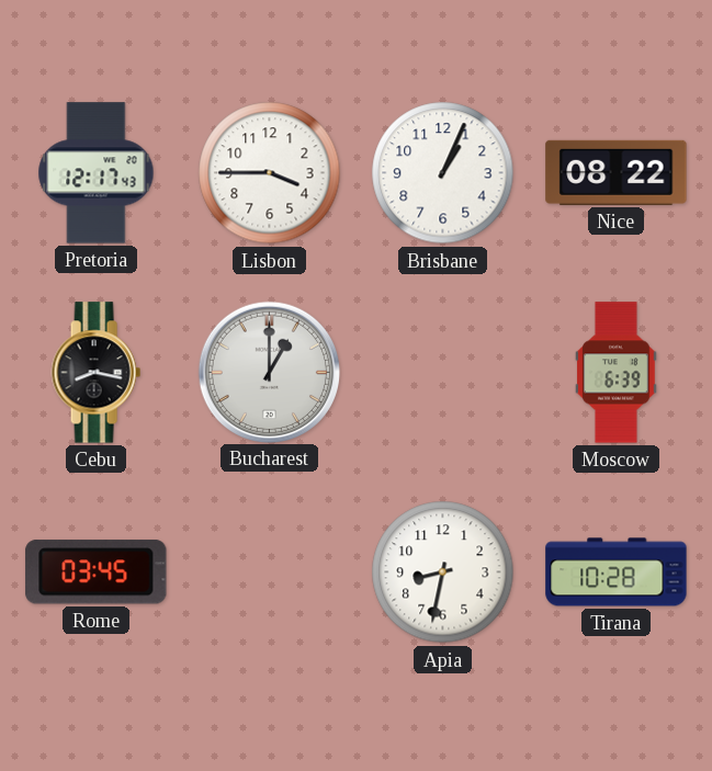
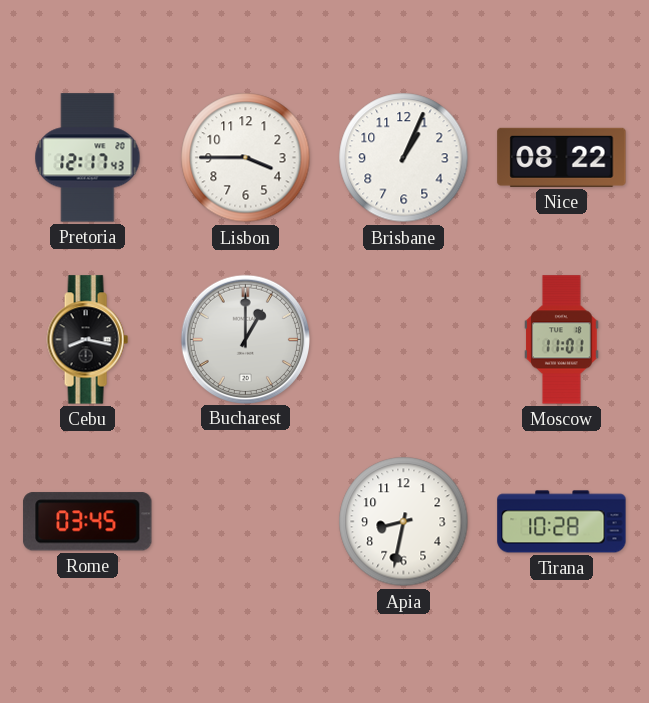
Moscow: 6:39 -> 11:01 (562, 340)
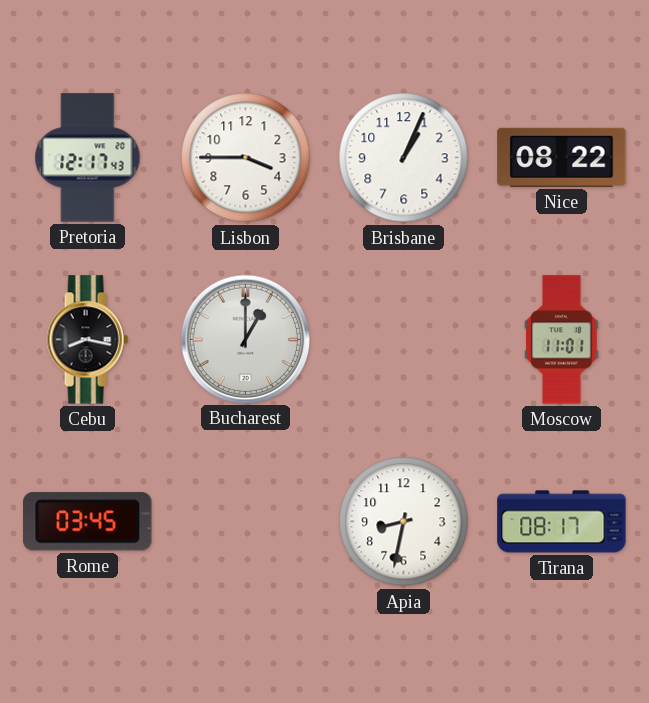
Tirana: 10:28 -> 08:17 (562, 522)
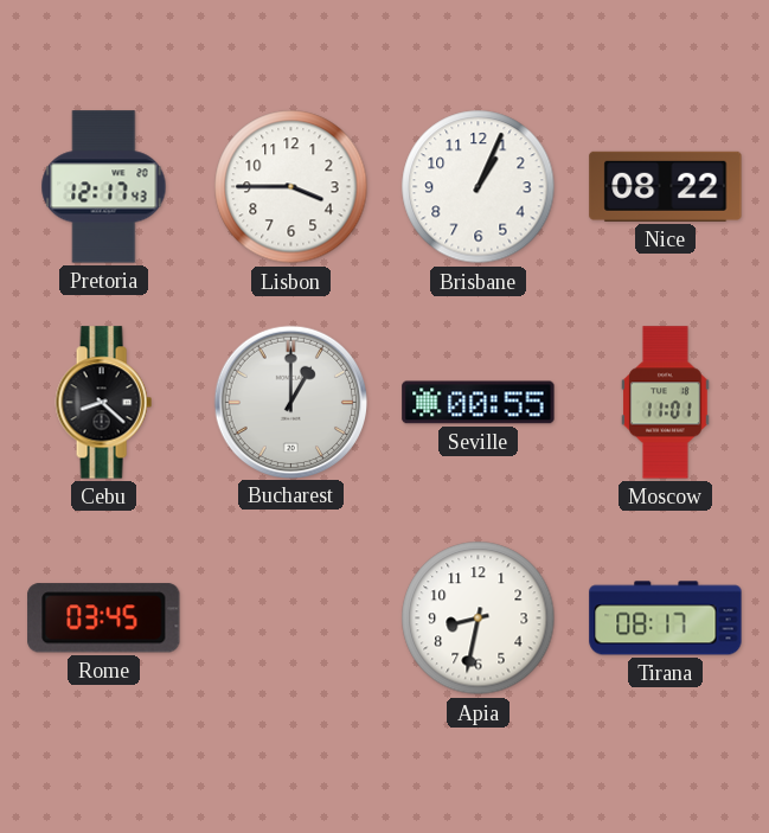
Cebu: 8:17 -> 8:22 (103, 403)
Seville: none -> 00:55 (479, 403)
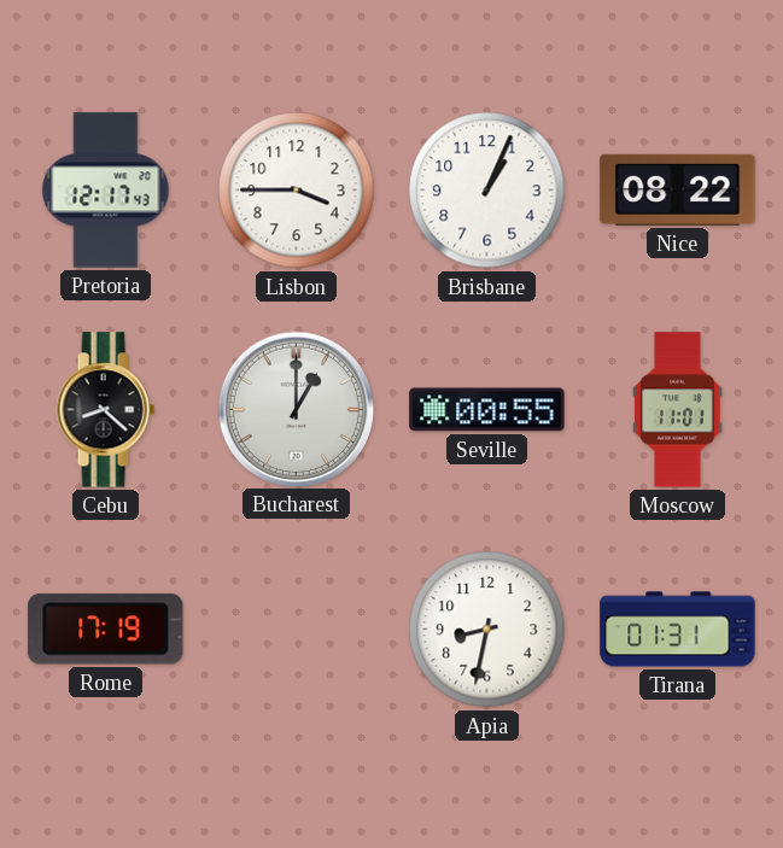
Rome: 03:45 -> 17:19 (106, 630)
Tirana: 08:17 -> 01:31 (678, 630)
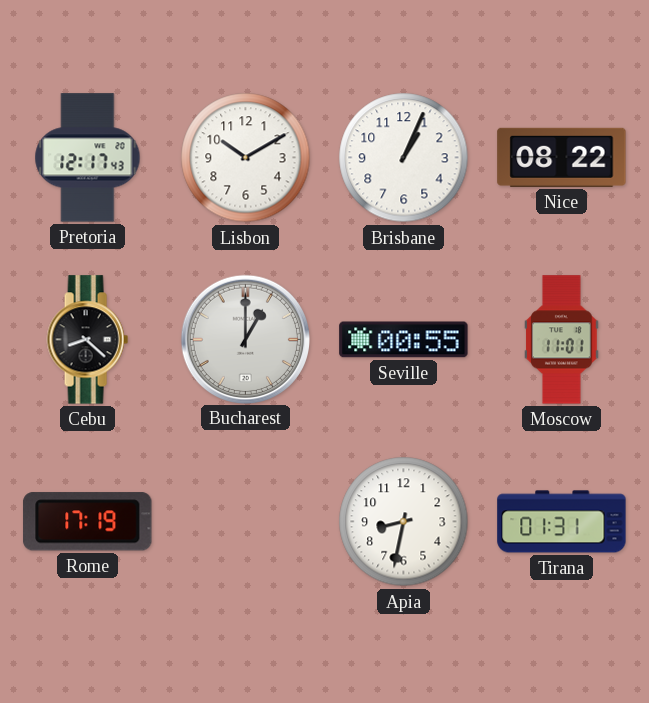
Lisbon: 3:45 -> 10:10 (246, 158)
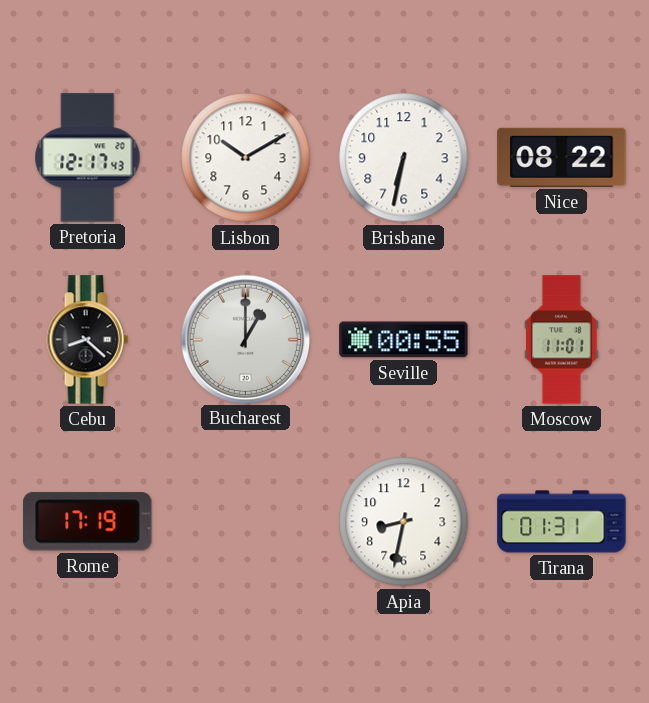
Brisbane: 1:04 -> 6:32 (404, 158)
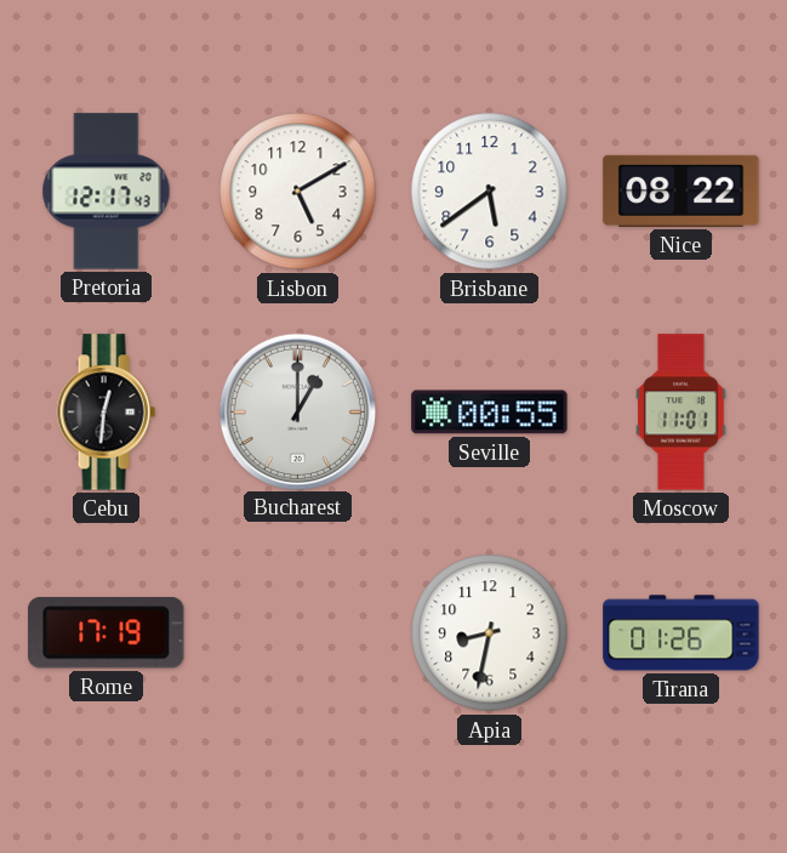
Lisbon: 10:10 -> 5:10 (298, 192)
Brisbane: 6:32 -> 5:39 (490, 192)
Cebu: 8:22 -> 12:31 (105, 413)
Tirana: 01:31 -> 01:26 (682, 633)
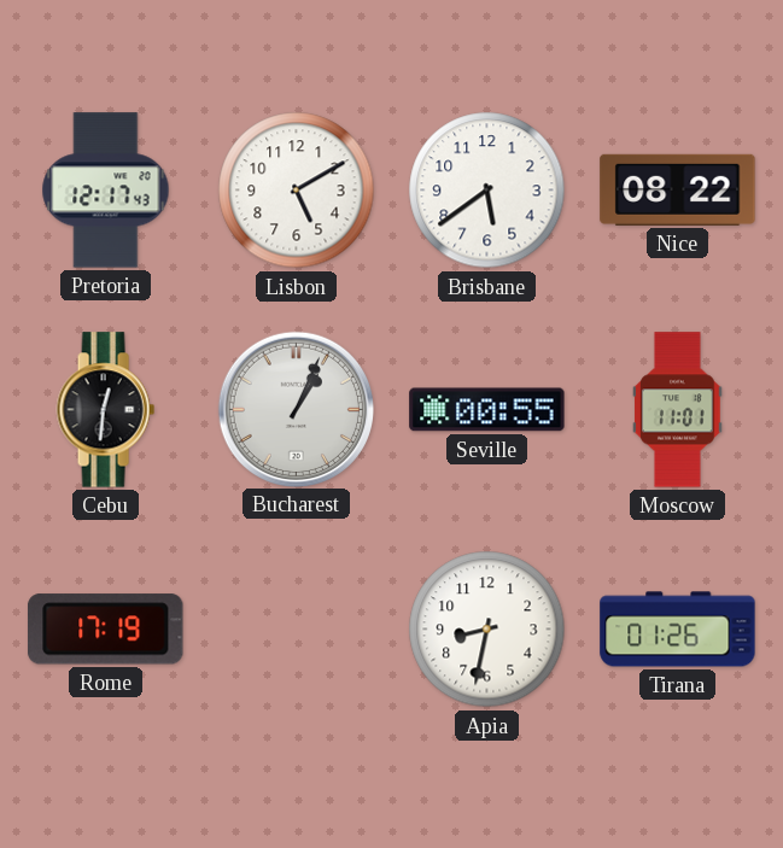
Bucharest: 1:00 -> 1:04 (296, 409)
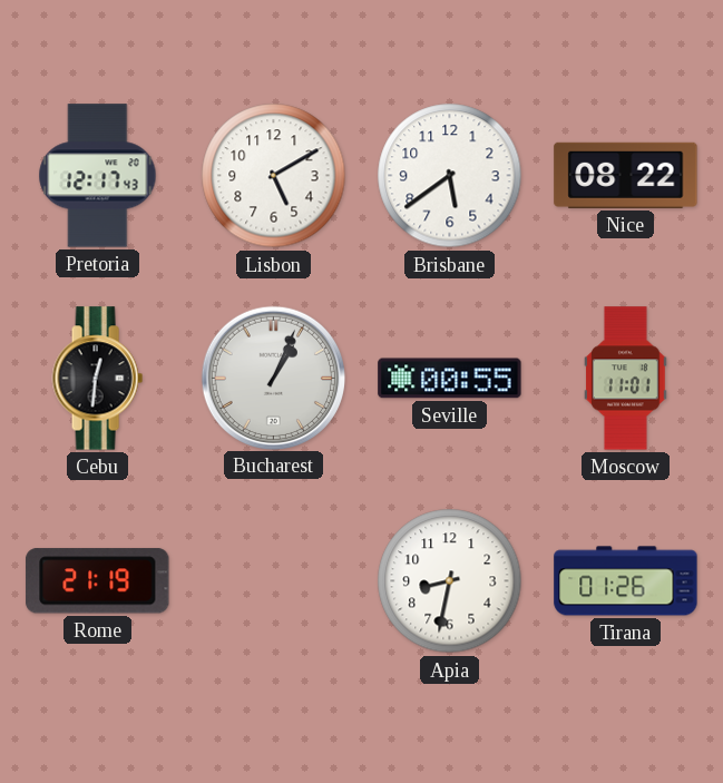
Rome: 17:19 -> 21:19 (98, 581)
